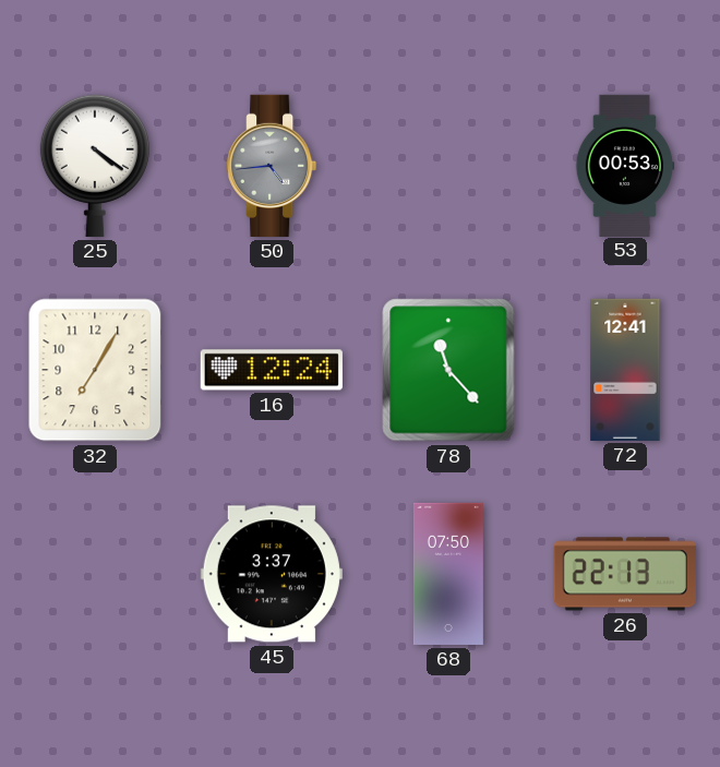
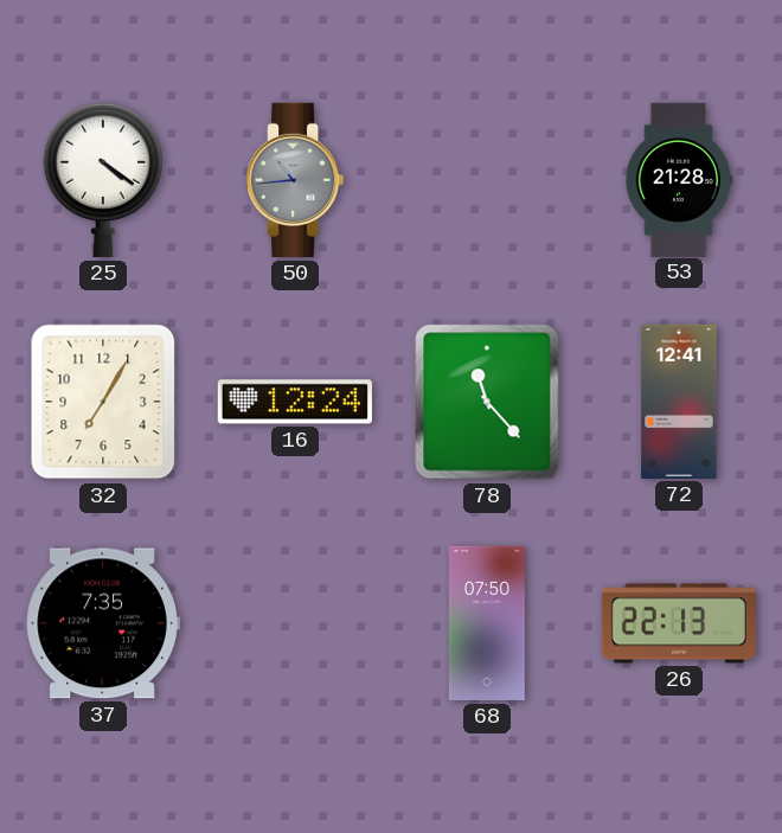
50: 4:44 -> 10:44 (295, 180)
53: 00:53 -> 21:28 (679, 179)
37: none -> 7:35 (103, 623)
45: 3:37 -> none (272, 574)
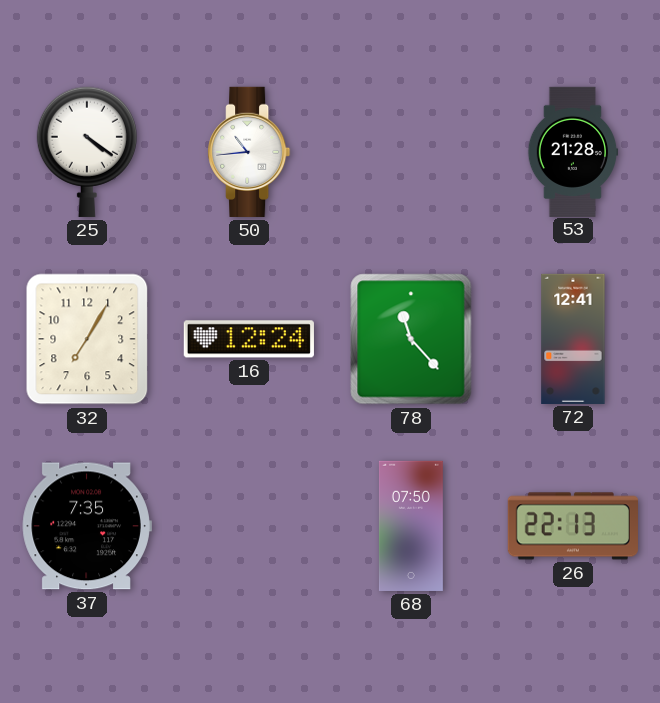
50 dial: grey -> white (249, 152)
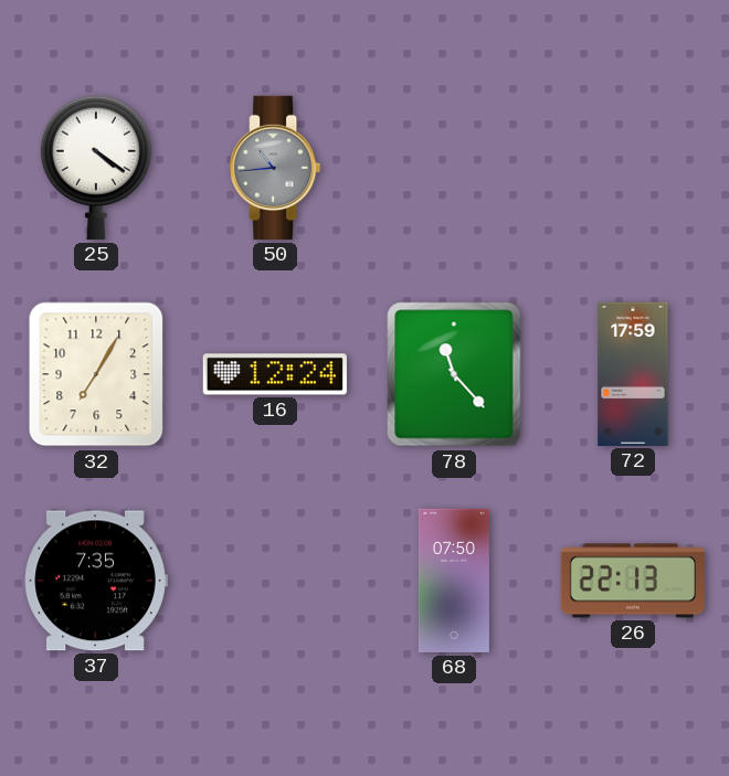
50 dial: white -> grey (275, 168)
53: 21:28 -> none (573, 151)
72: 12:41 -> 17:59 (633, 374)
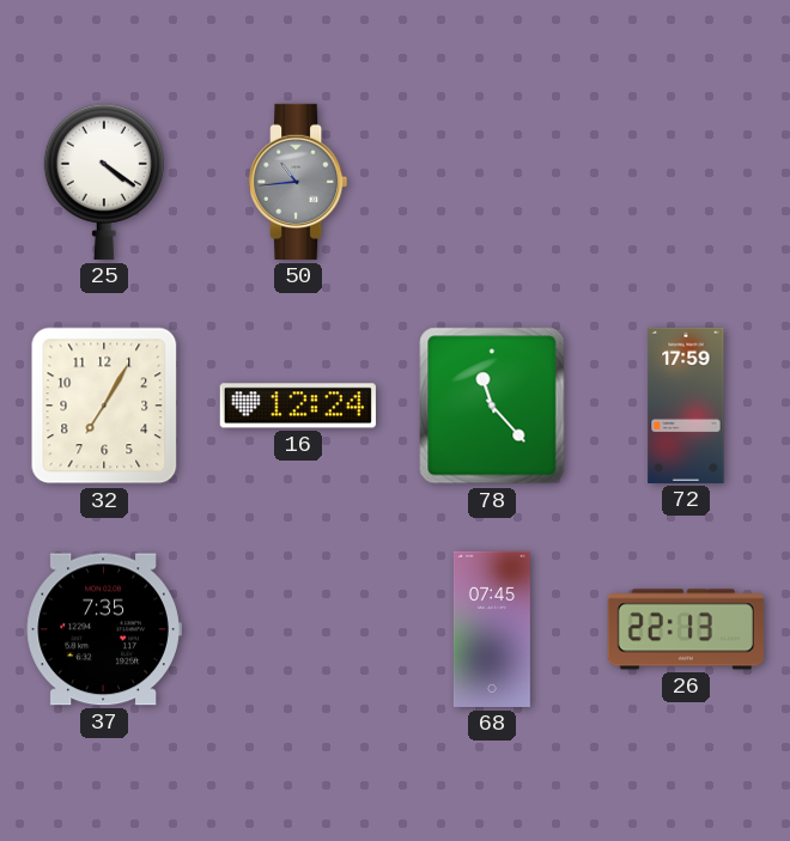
68: 07:50 -> 07:45 (492, 629)
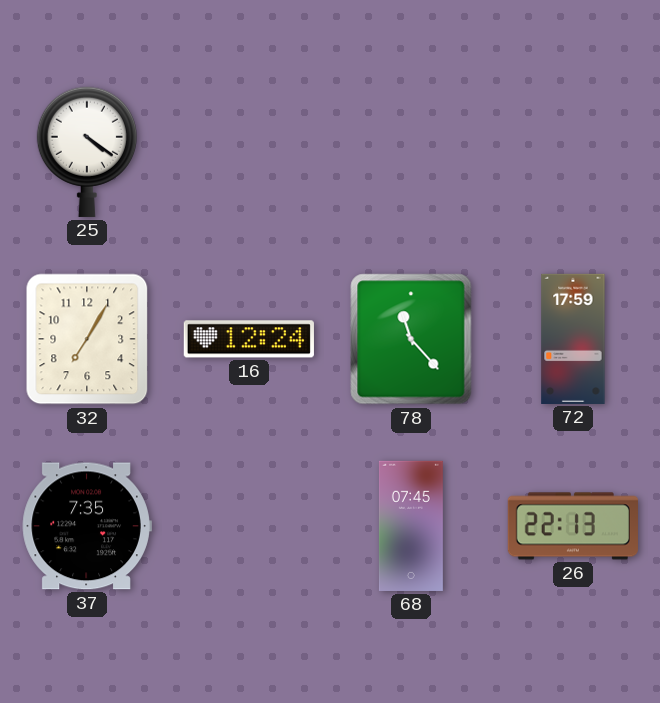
50: 10:44 -> none (298, 182)
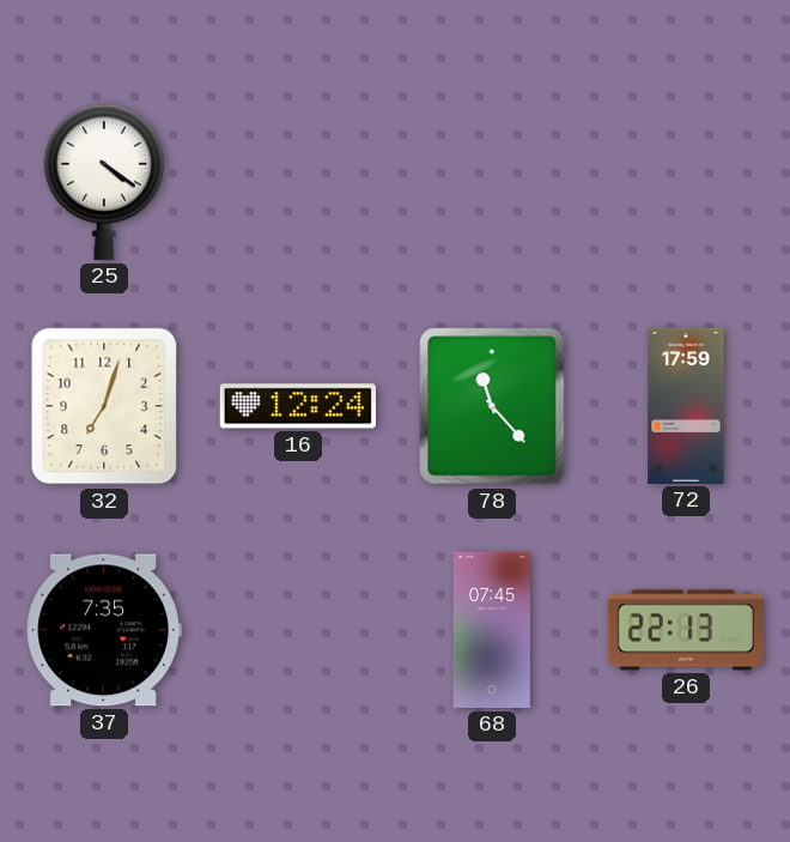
32: 7:05 -> 7:03 (104, 406)
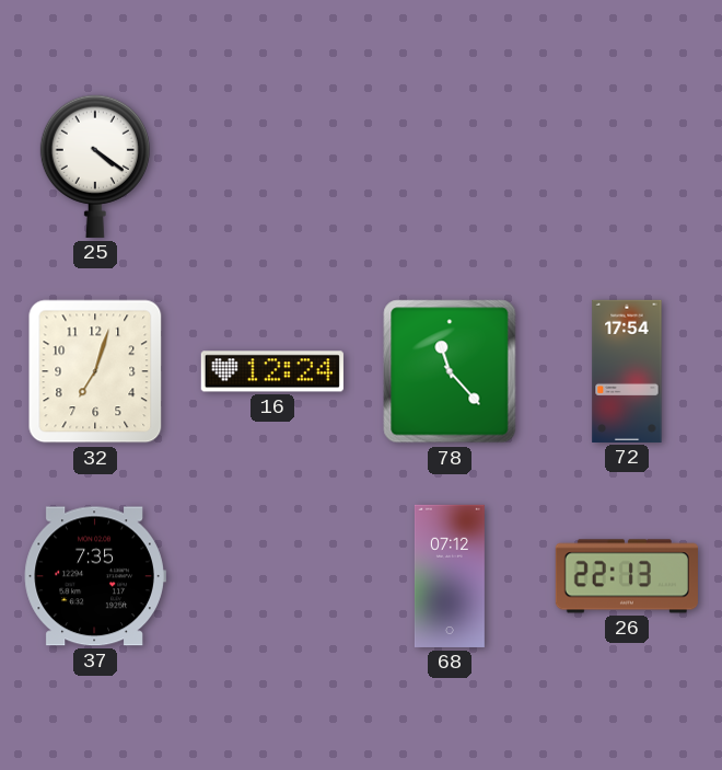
72: 17:59 -> 17:54 (627, 371)
68: 07:45 -> 07:12 (450, 576)
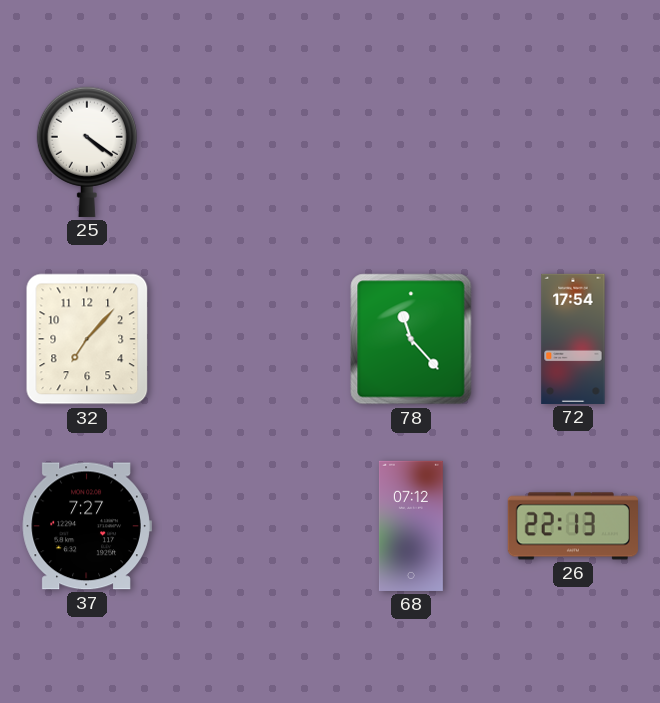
32: 7:03 -> 7:07 (87, 339)
16: 12:24 -> none (272, 371)
37: 7:35 -> 7:27 (87, 526)
